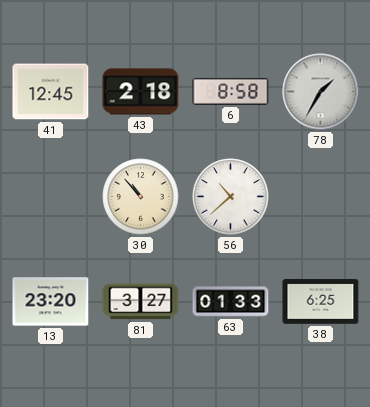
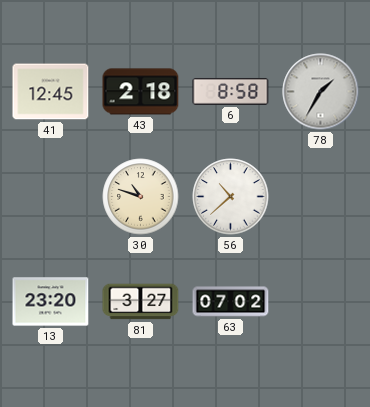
30: 10:53 -> 10:48 (141, 197)
63: 01:33 -> 07:02 (231, 302)
38: 6:25 -> none (321, 302)
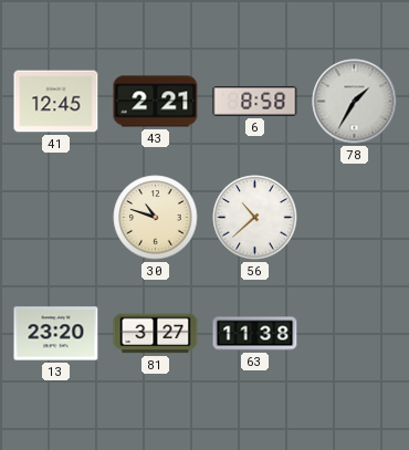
43: 2:18 -> 2:21 (156, 102)
63: 07:02 -> 11:38 (255, 334)
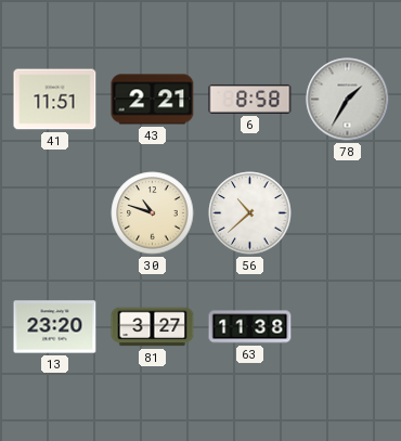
41: 12:45 -> 11:51 (55, 100)
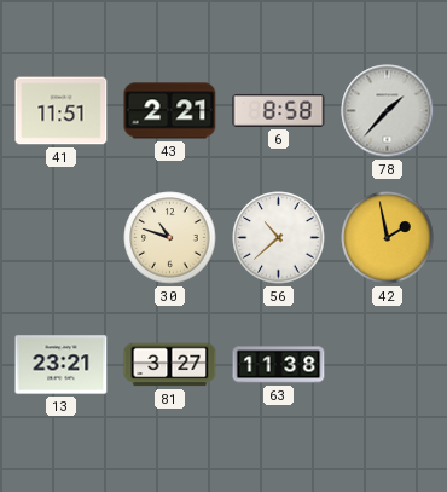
78: 1:35 -> 1:37 (388, 111)
42: none -> 1:58 (388, 238)
13: 23:20 -> 23:21 (62, 365)
